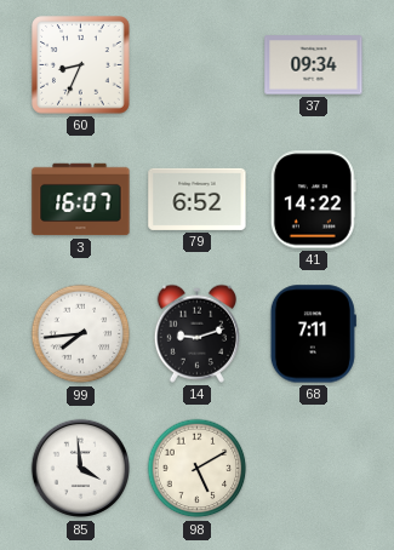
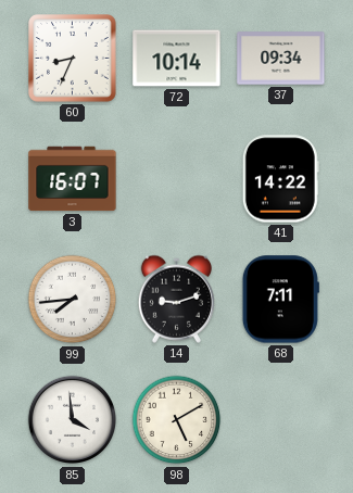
72: none -> 10:14 (177, 59)
79: 6:52 -> none (198, 199)
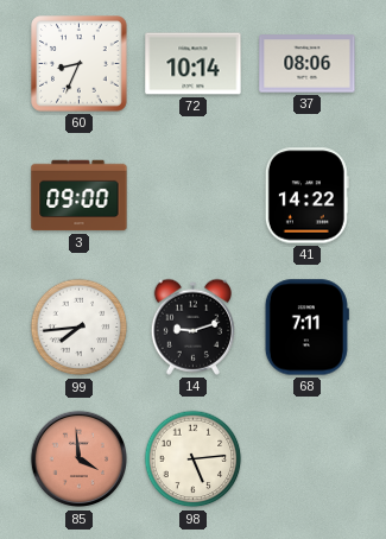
37: 09:34 -> 08:06 (308, 64)
3: 16:07 -> 09:00 (80, 196)
85 dial: white -> salmon (80, 459)
98: 5:10 -> 5:14 (194, 459)
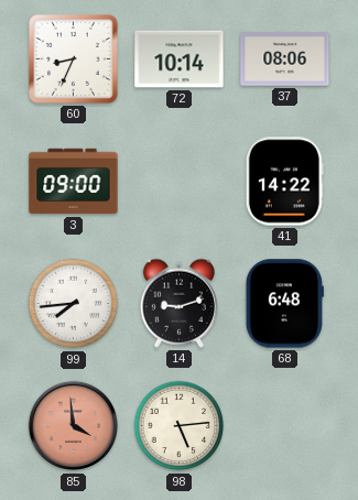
68: 7:11 -> 6:48 (284, 304)
